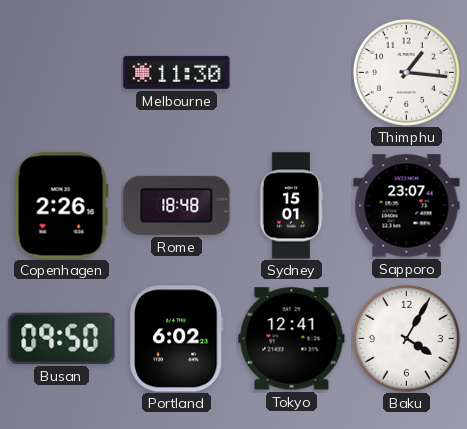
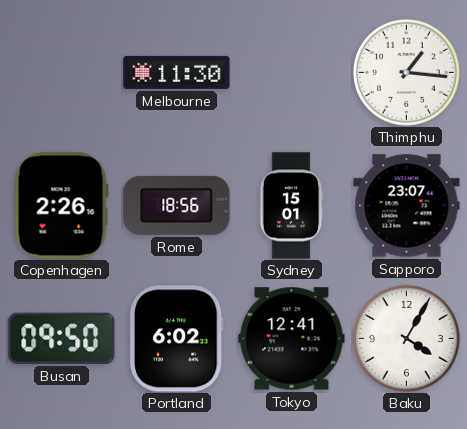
Rome: 18:48 -> 18:56 (177, 205)
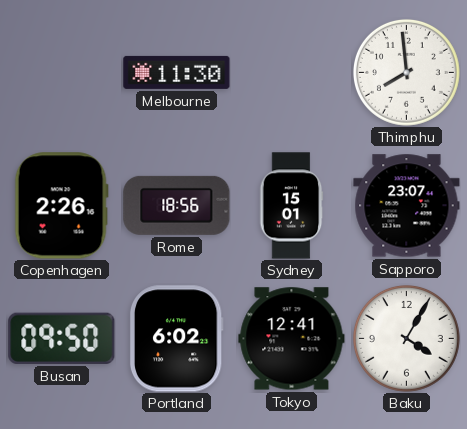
Thimphu: 1:16 -> 7:59 (406, 72)
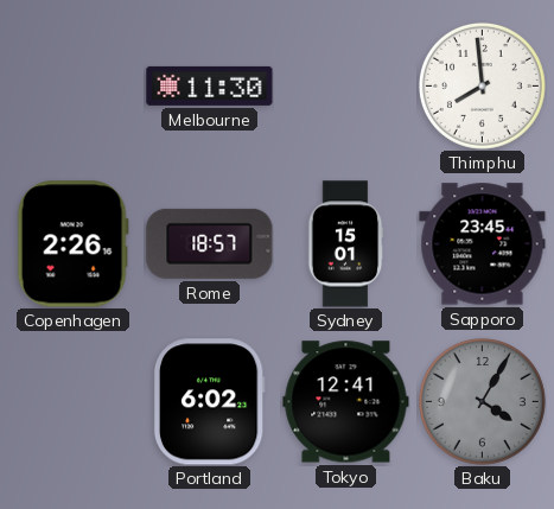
Rome: 18:56 -> 18:57 (210, 243)
Sapporo: 23:07 -> 23:45 (483, 244)
Busan: 09:50 -> none (62, 338)
Baku dial: white -> grey (482, 401)
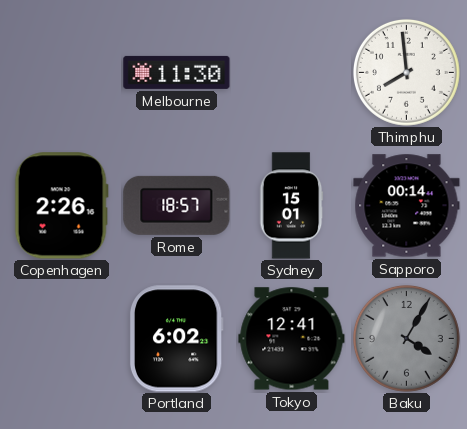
Sapporo: 23:45 -> 00:14 (407, 206)
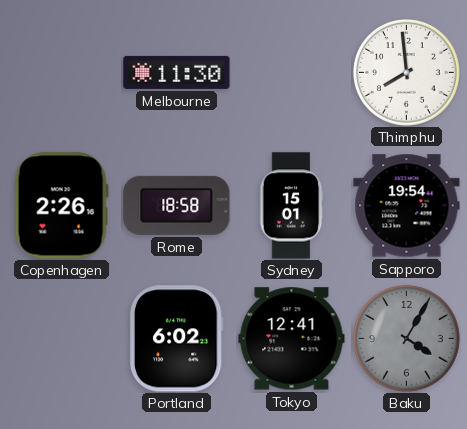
Rome: 18:57 -> 18:58 (177, 205)
Sapporo: 00:14 -> 19:54 (407, 206)
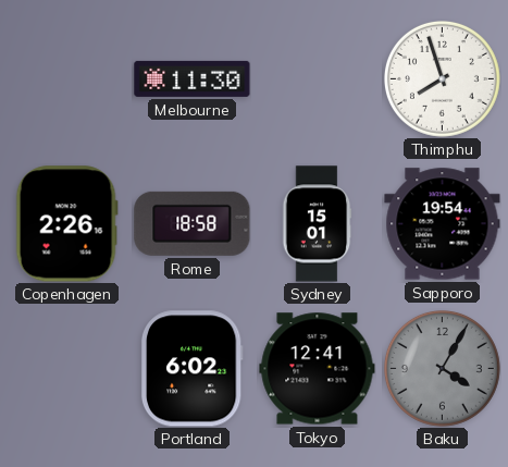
Thimphu: 7:59 -> 7:57 (442, 78)
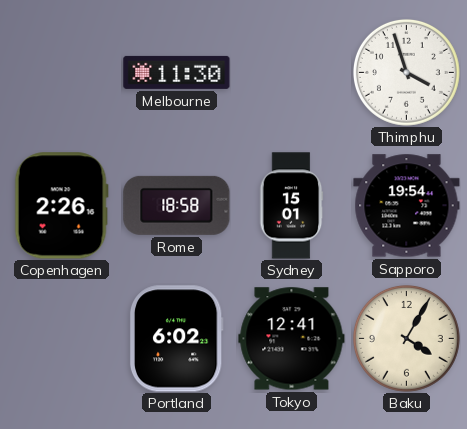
Thimphu: 7:57 -> 3:57 (406, 72)
Baku dial: grey -> cream (406, 338)
